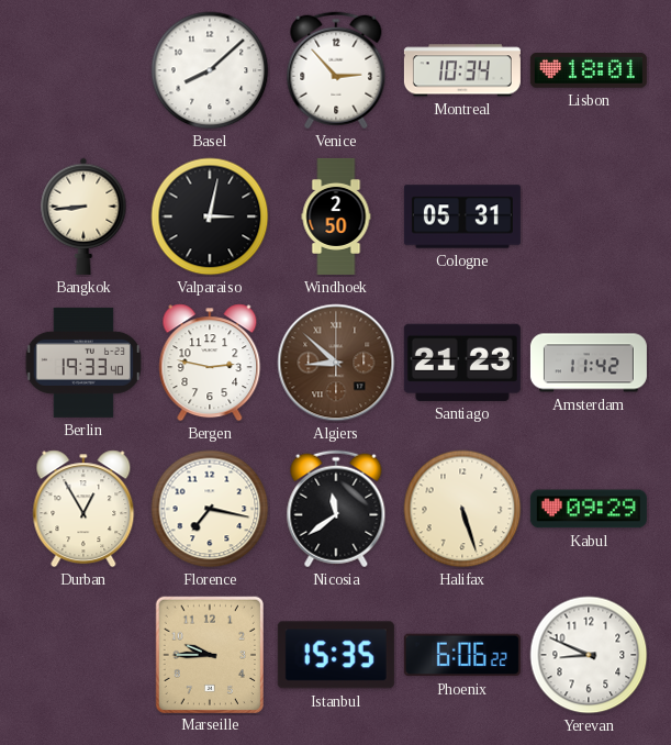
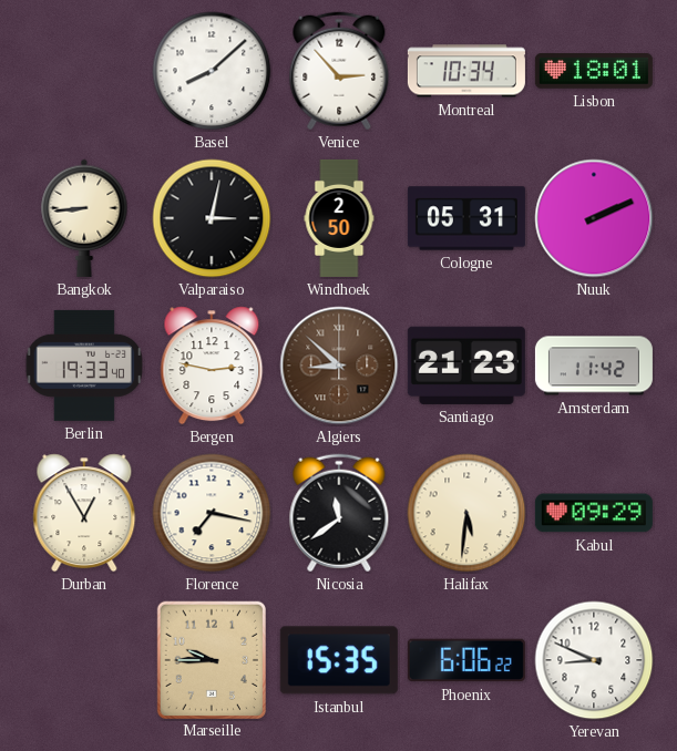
Nuuk: none -> 2:11 (594, 218)
Halifax: 5:27 -> 5:31 (466, 513)
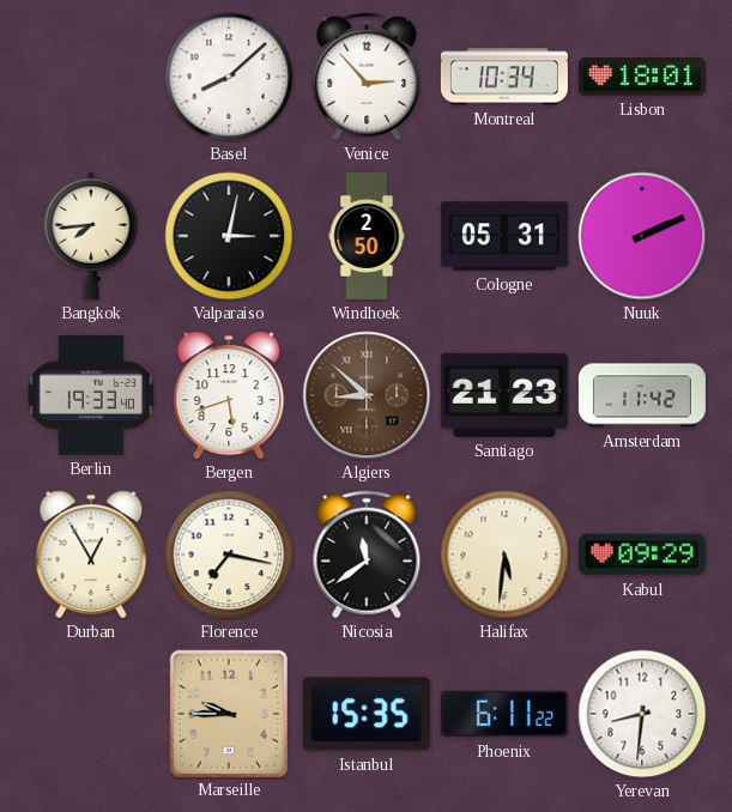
Bangkok: 8:44 -> 7:44 (91, 236)
Bergen: 2:47 -> 5:42 (229, 395)
Phoenix: 6:06 -> 6:11 (504, 714)
Yerevan: 8:49 -> 8:31 (642, 714)
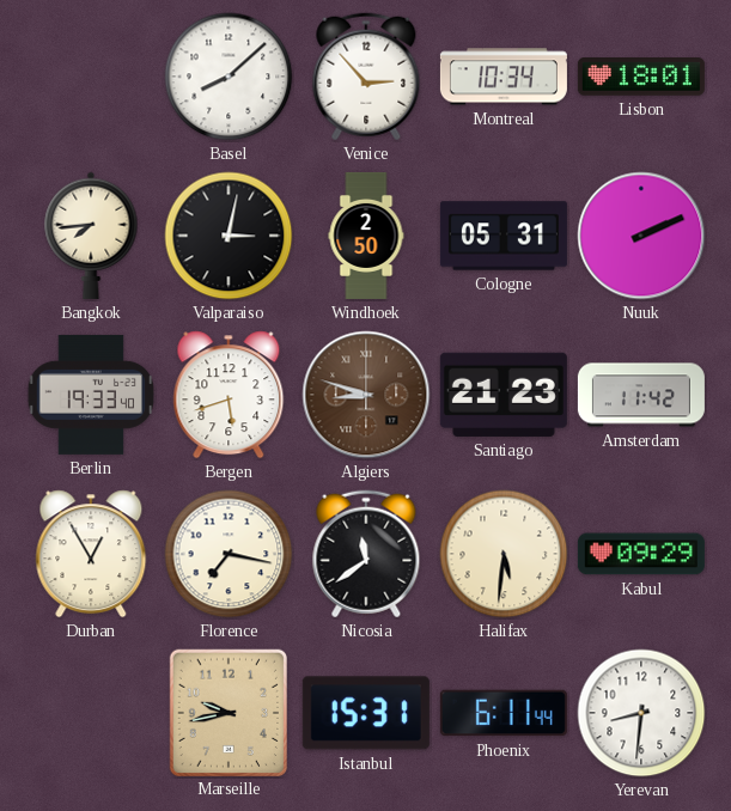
Algiers: 8:52 -> 8:48 (366, 395)
Marseille: 9:45 -> 9:43 (227, 712)
Istanbul: 15:35 -> 15:31 (366, 713)
Phoenix: 6:11:22 -> 6:11:44 (504, 713)
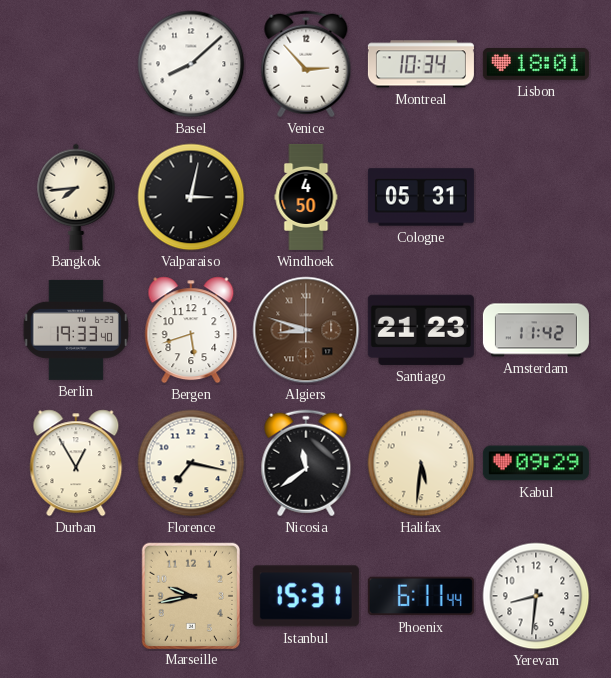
Windhoek: 2:50 -> 4:50 (306, 197)
Nuuk: 2:11 -> none (641, 236)
